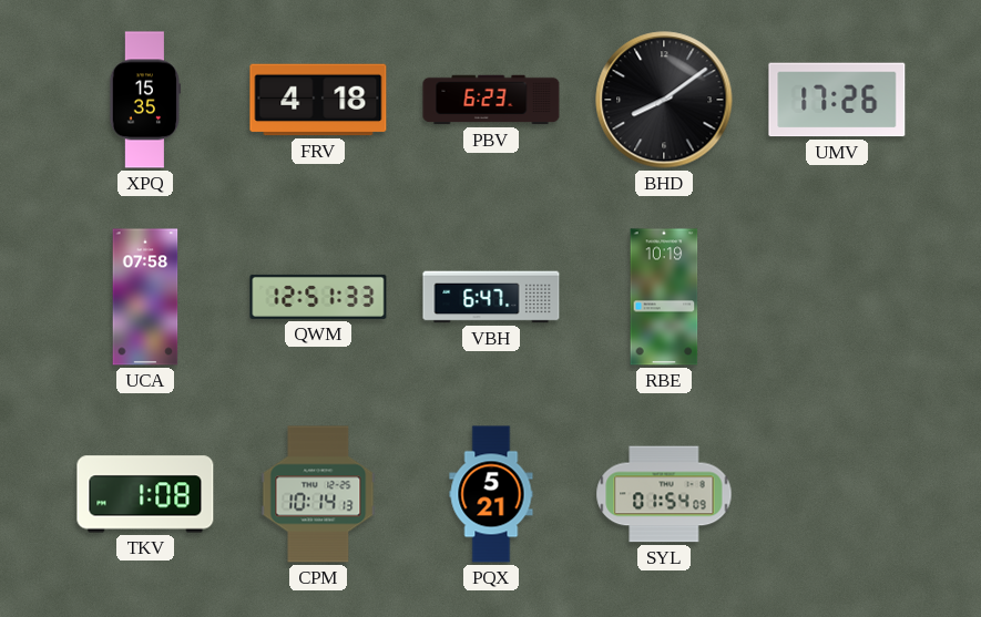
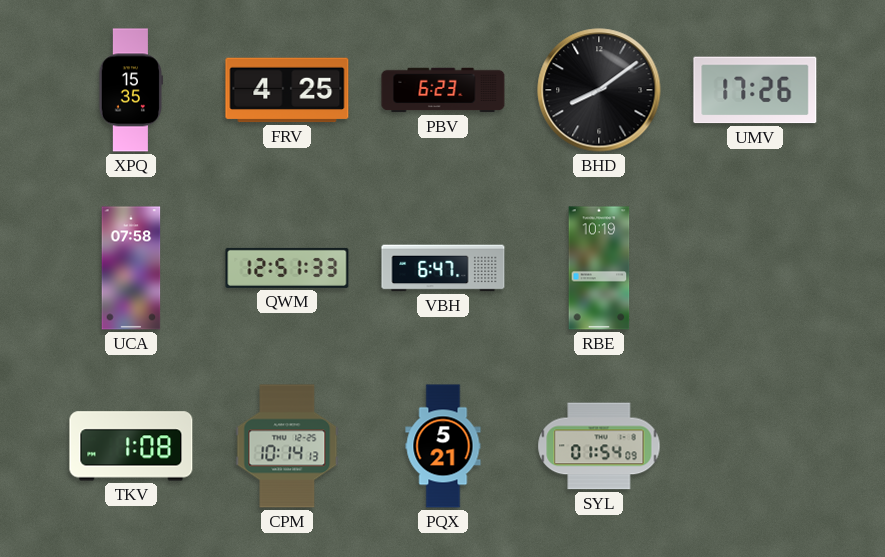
FRV: 4:18 -> 4:25 (287, 90)
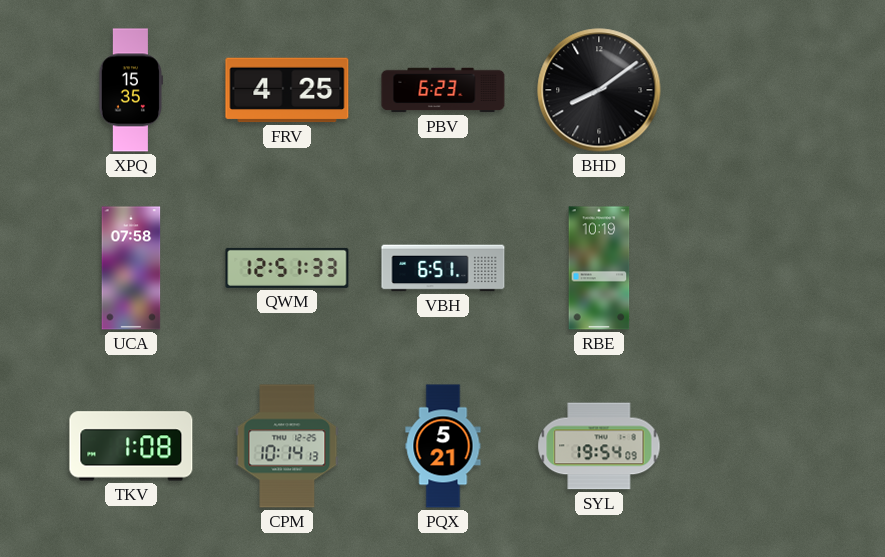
UMV: 17:26 -> none (755, 90)
VBH: 6:47 -> 6:51 (443, 268)
SYL: 01:54 -> 19:54 (599, 446)
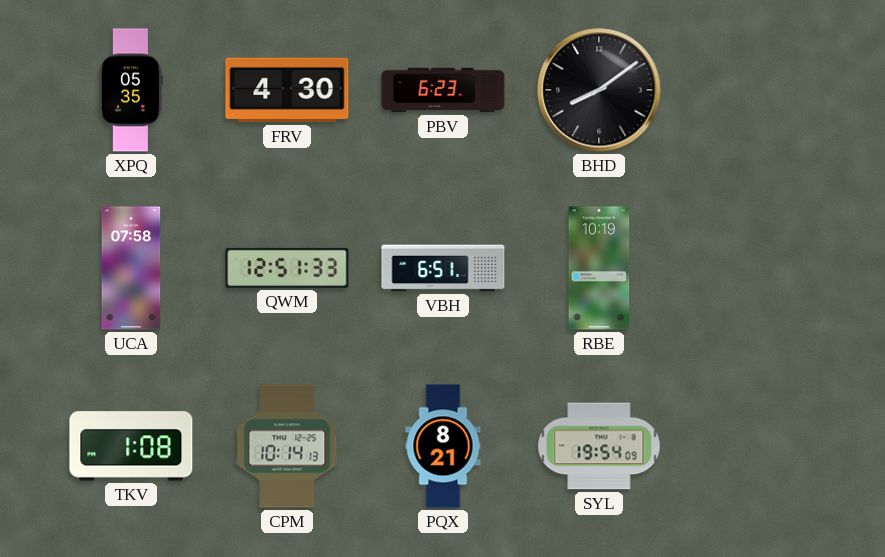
XPQ: 15:35 -> 05:35 (130, 90)
FRV: 4:25 -> 4:30 (287, 90)
PQX: 5:21 -> 8:21 (443, 446)
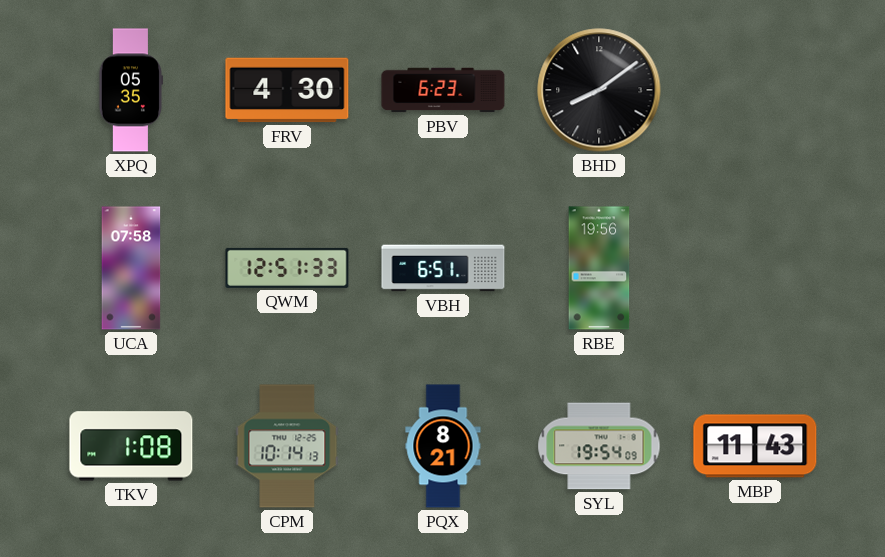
RBE: 10:19 -> 19:56 (599, 268)
MBP: none -> 11:43 (755, 446)
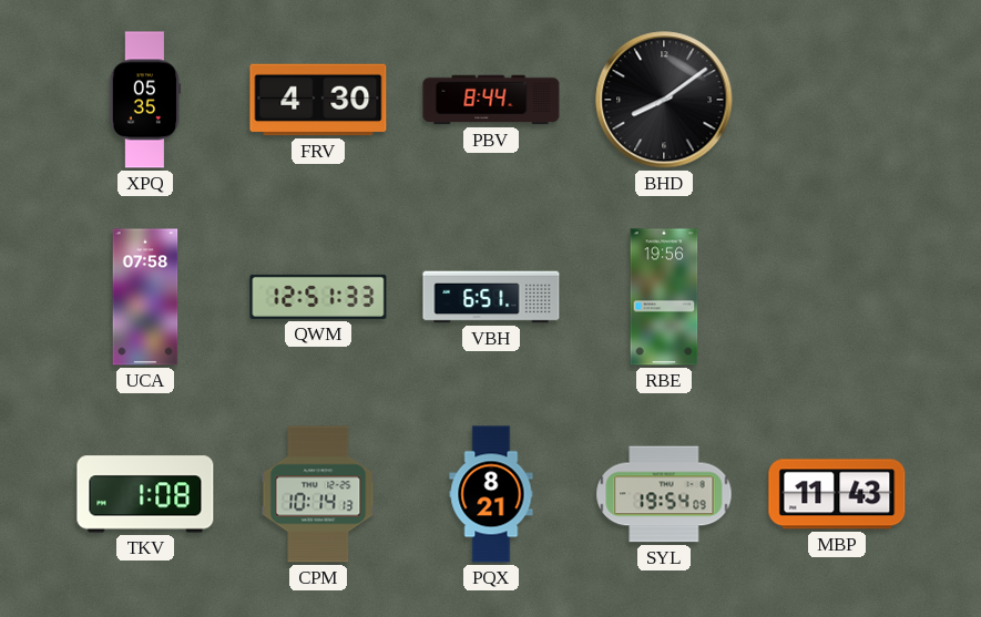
PBV: 6:23 -> 8:44 (491, 100)
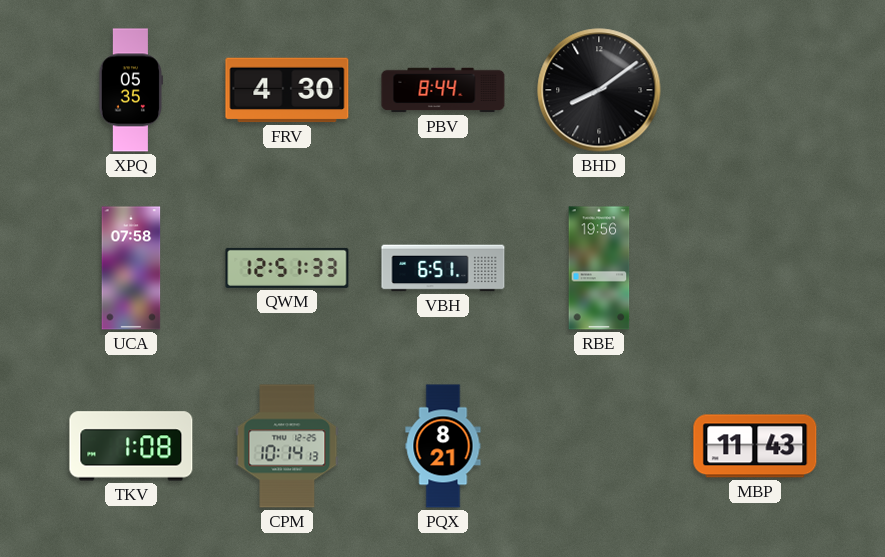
SYL: 19:54 -> none (664, 494)
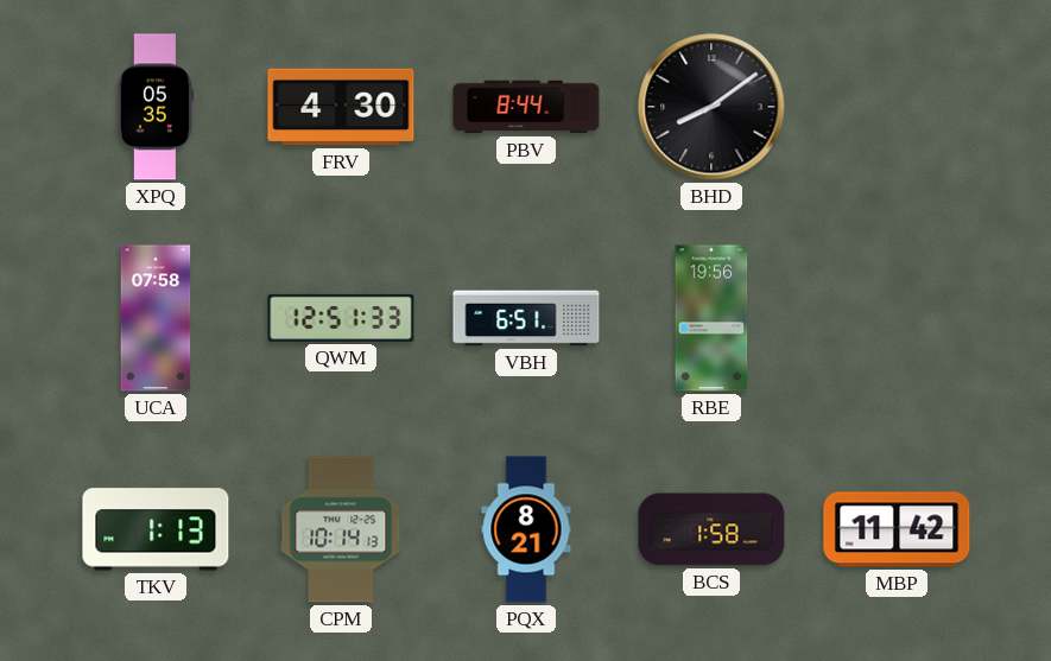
TKV: 1:08 -> 1:13 (156, 529)
BCS: none -> 1:58 (711, 529)
MBP: 11:43 -> 11:42 (897, 529)
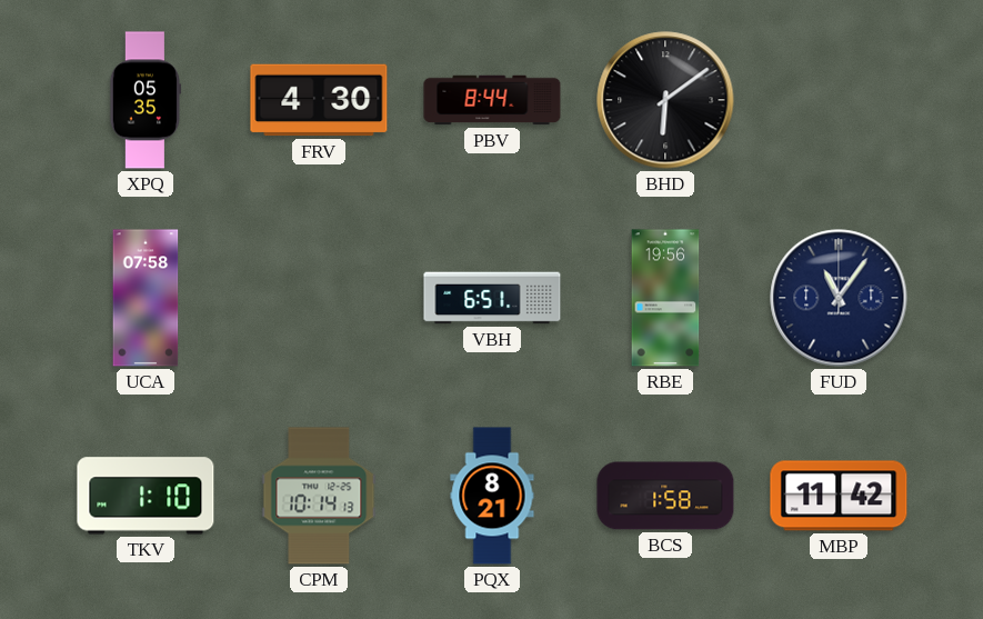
BHD: 8:09 -> 6:09 (665, 100)
QWM: 12:51 -> none (341, 318)
FUD: none -> 11:06 (839, 298)
TKV: 1:13 -> 1:10 (146, 496)
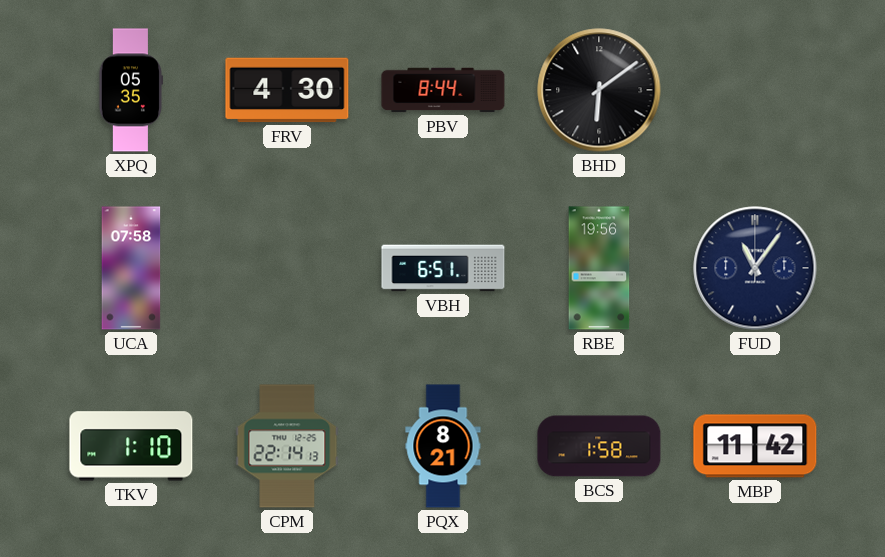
CPM: 10:14 -> 22:14 (287, 446)
